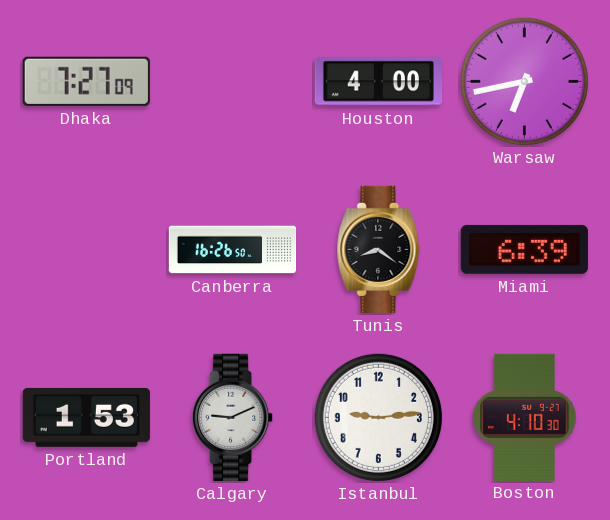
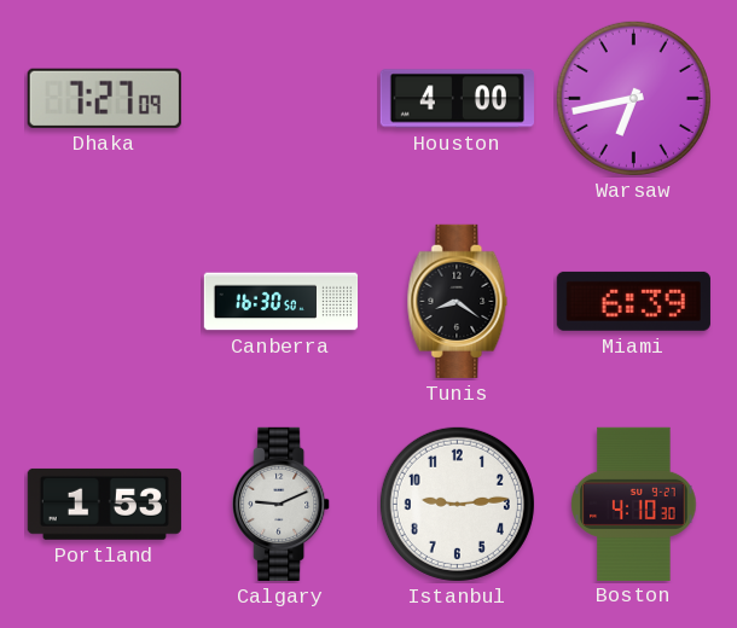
Canberra: 16:26 -> 16:30 (282, 302)
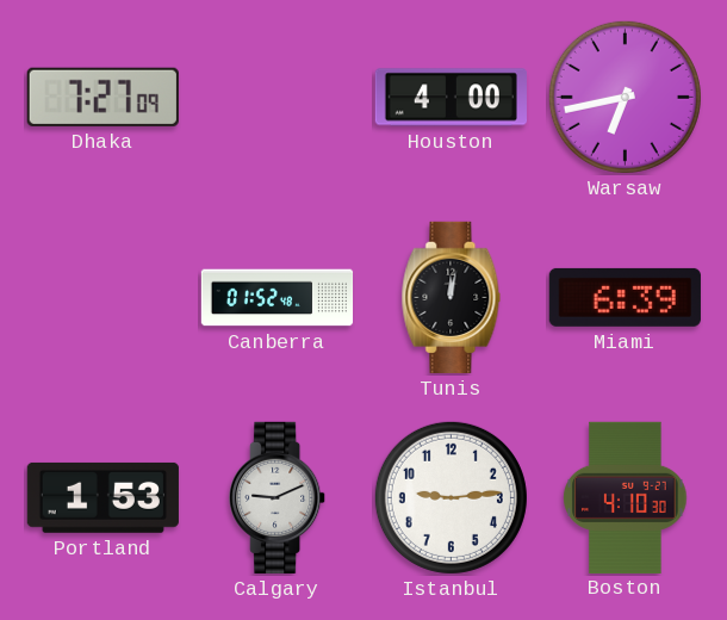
Canberra: 16:30 -> 01:52 (278, 298)
Tunis: 8:21 -> 12:02 (452, 297)
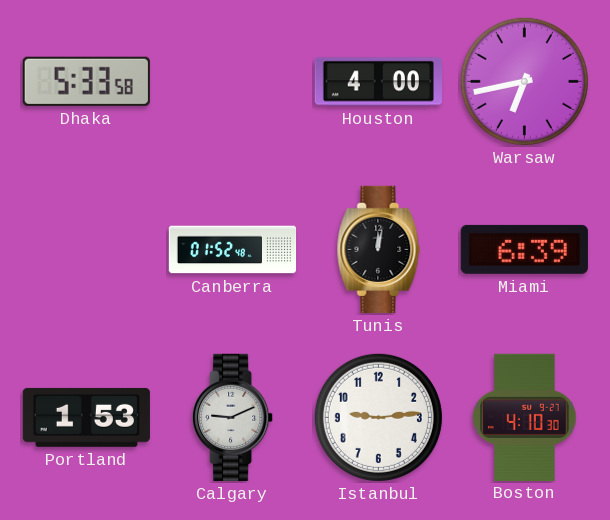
Dhaka: 7:27 -> 5:33 (86, 81)
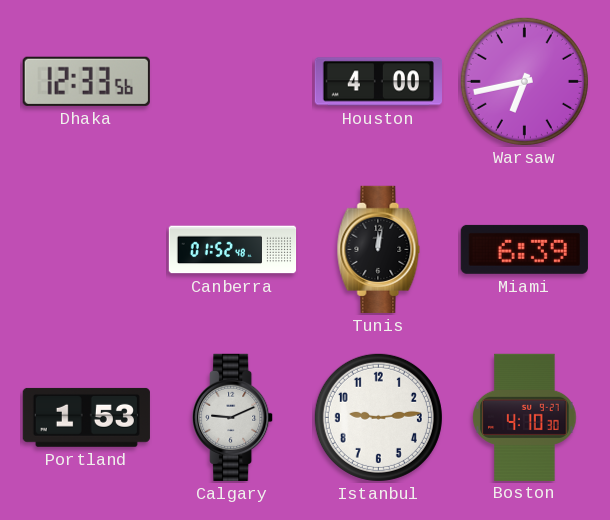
Dhaka: 5:33 -> 12:33 (86, 81)
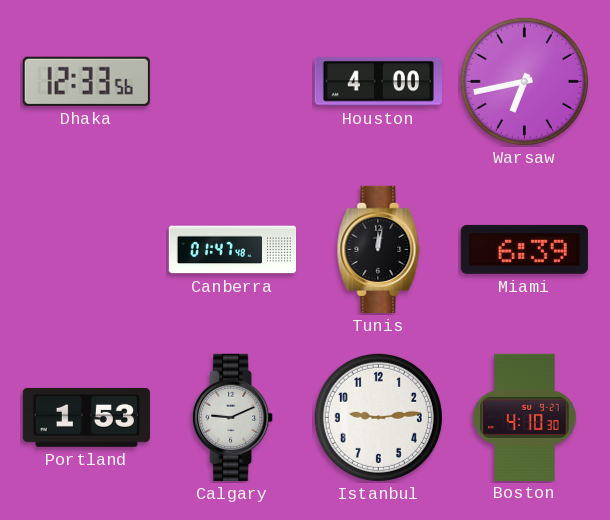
Canberra: 01:52 -> 01:47 (233, 250)
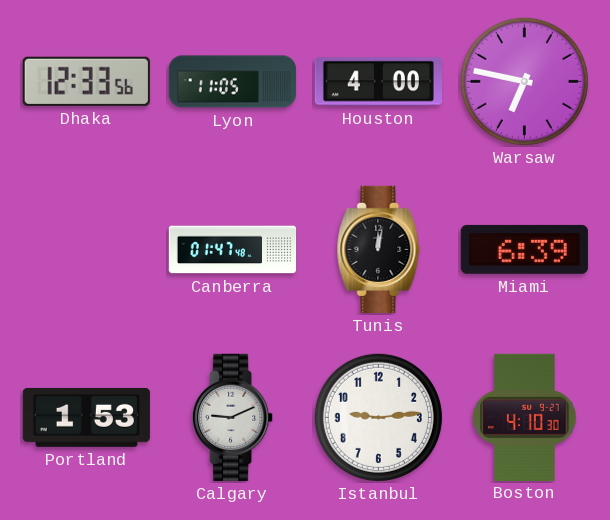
Lyon: none -> 11:05 (233, 82)
Warsaw: 6:43 -> 6:47 (524, 81)
